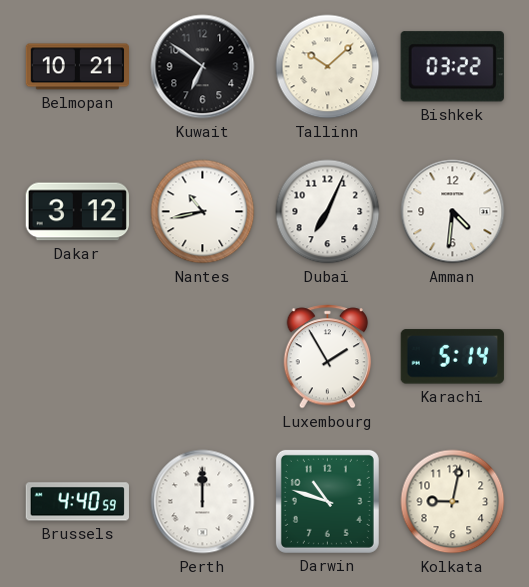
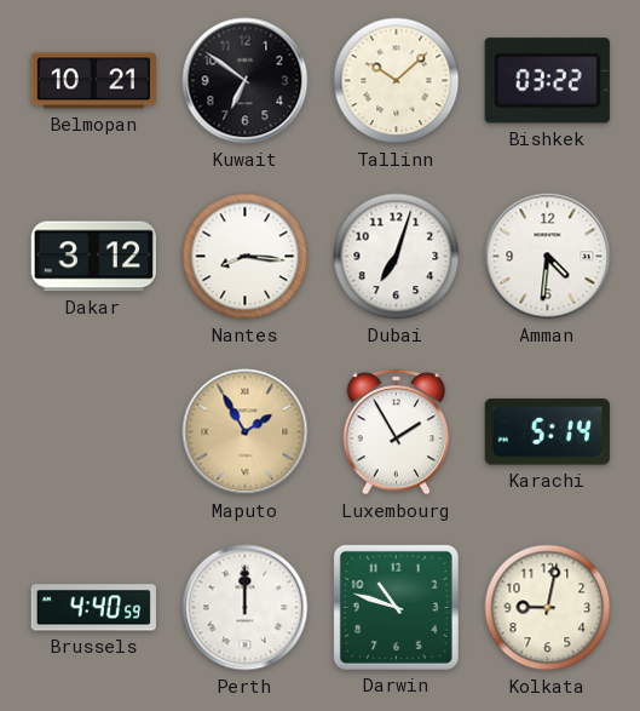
Nantes: 10:43 -> 8:16 (246, 257)
Dubai: 7:04 -> 7:03 (397, 257)
Maputo: none -> 1:55 (246, 432)
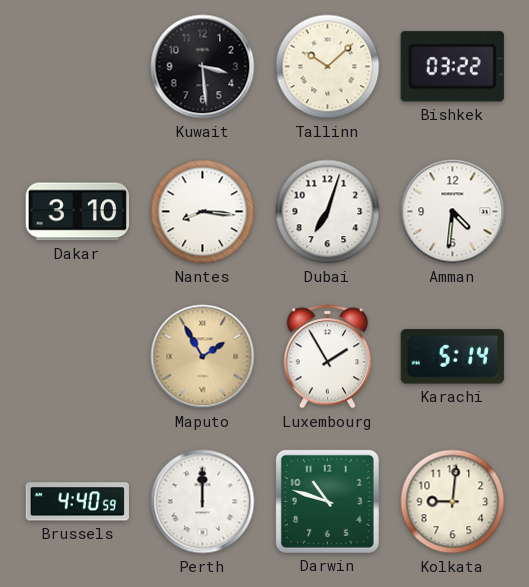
Belmopan: 10:21 -> none (93, 81)
Kuwait: 6:51 -> 3:29 (203, 67)
Dakar: 3:12 -> 3:10 (77, 212)
Kolkata: 9:02 -> 9:01 (453, 502)
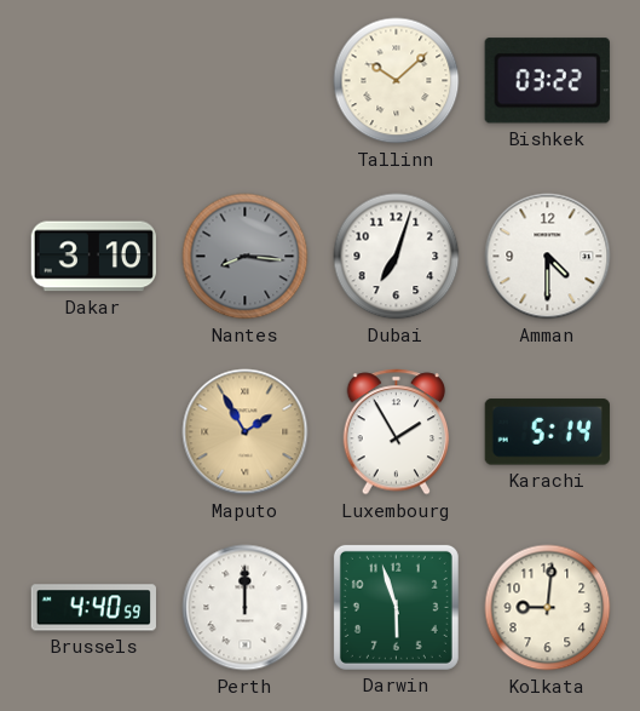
Kuwait: 3:29 -> none (203, 67)
Nantes dial: white -> grey (246, 257)
Amman: 4:31 -> 4:30 (548, 257)
Darwin: 10:48 -> 5:57 (396, 607)
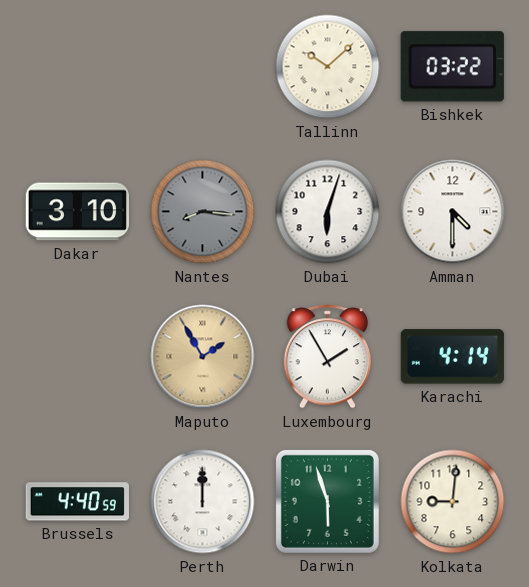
Dubai: 7:03 -> 6:03 (328, 212)
Karachi: 5:14 -> 4:14 (452, 357)
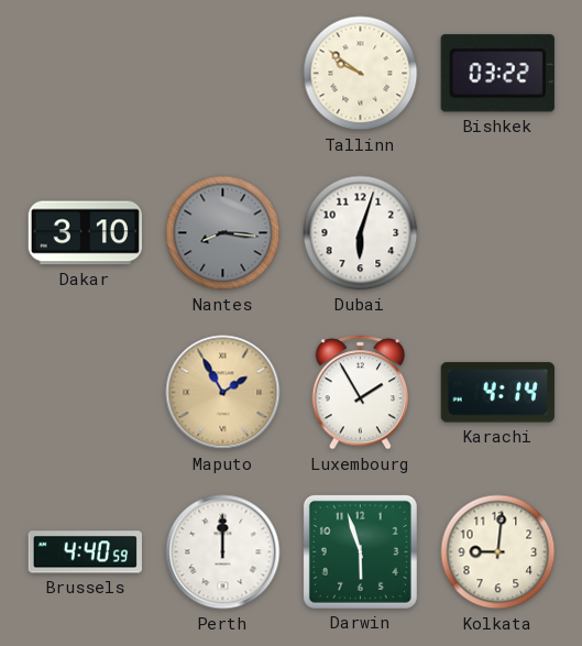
Tallinn: 10:08 -> 9:51 (361, 74)
Amman: 4:30 -> none (453, 212)
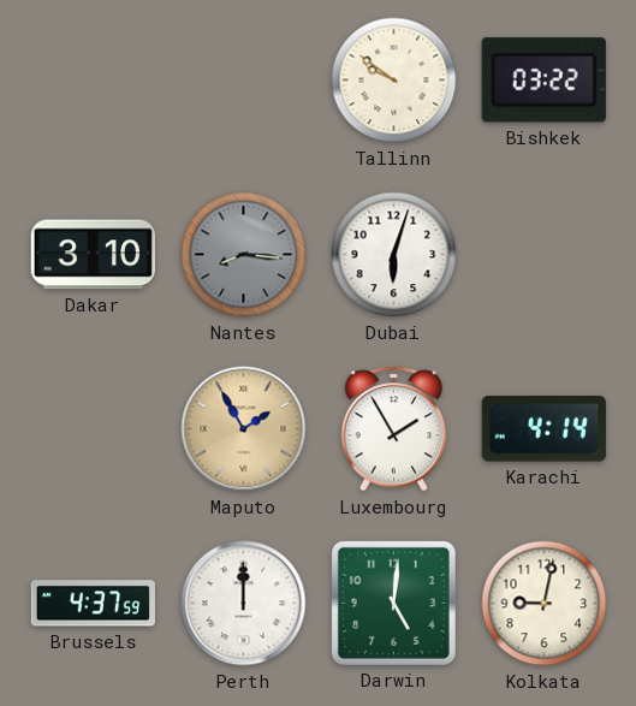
Brussels: 4:40 -> 4:37 (93, 604)
Darwin: 5:57 -> 5:01 (393, 603)
Kolkata: 9:01 -> 9:02 (545, 604)
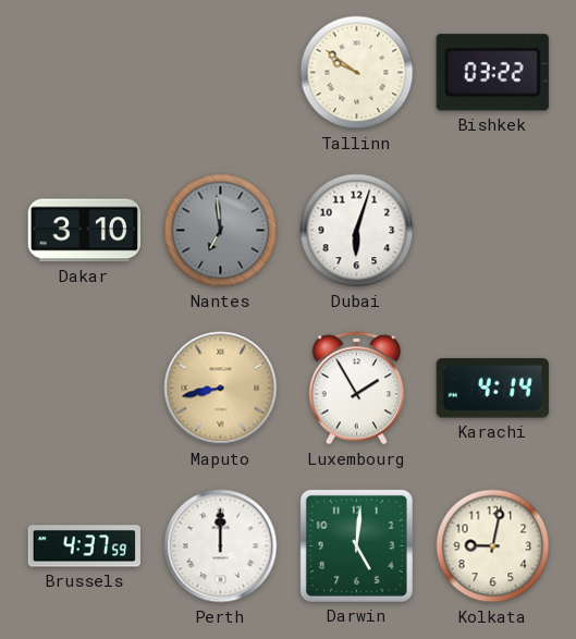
Nantes: 8:16 -> 6:59 (221, 231)
Maputo: 1:55 -> 8:43 (221, 389)
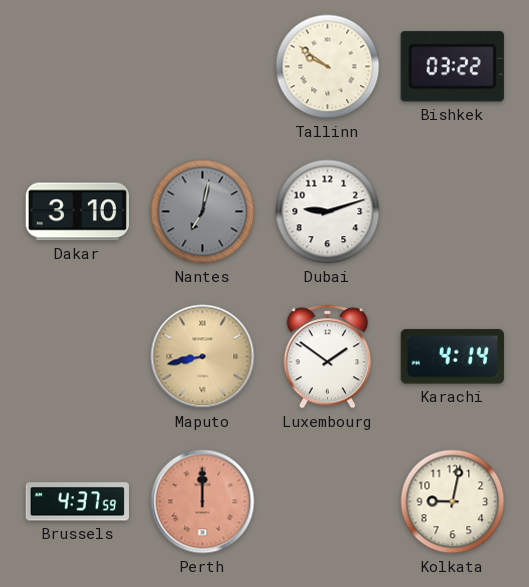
Nantes: 6:59 -> 7:02 (203, 212)
Dubai: 6:03 -> 9:12 (328, 212)
Luxembourg: 1:55 -> 1:51 (328, 357)
Perth dial: white -> salmon (203, 502)
Darwin: 5:01 -> none (356, 545)
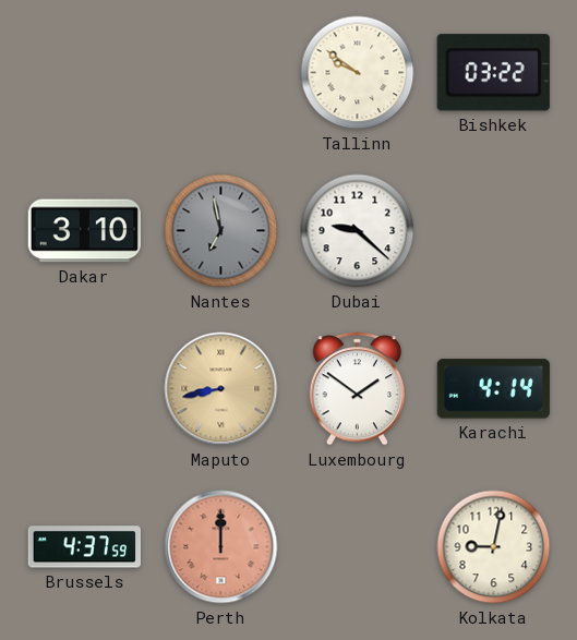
Nantes: 7:02 -> 6:58 (221, 231)
Dubai: 9:12 -> 9:22 (358, 231)
